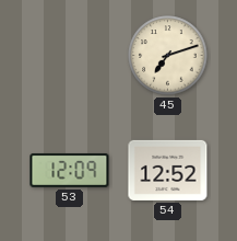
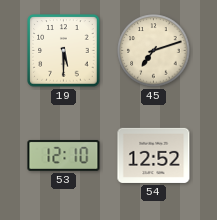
19: none -> 5:30 (64, 51)
53: 12:09 -> 12:10 (64, 155)
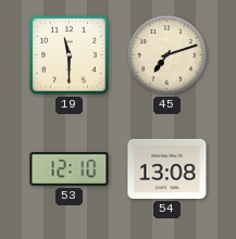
19: 5:30 -> 11:30 (70, 55)
54: 12:52 -> 13:08 (167, 168)
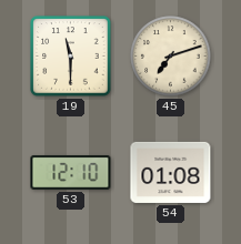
54: 13:08 -> 01:08 (171, 172)
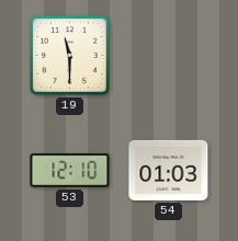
45: 7:12 -> none (171, 57)
54: 01:08 -> 01:03 (169, 170)
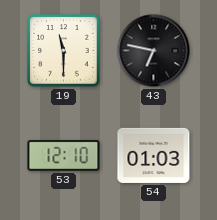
43: none -> 6:47 (154, 51)
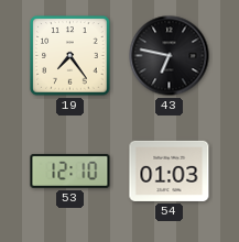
19: 11:30 -> 7:24 (70, 56)
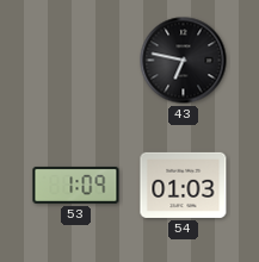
19: 7:24 -> none (70, 56)
53: 12:10 -> 1:09 (76, 185)
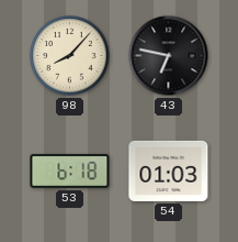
98: none -> 8:07 (70, 56)
53: 1:09 -> 6:18 (70, 170)
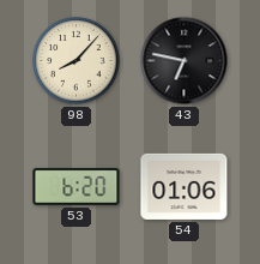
53: 6:18 -> 6:20 (77, 186)
54: 01:03 -> 01:06 (185, 186)
